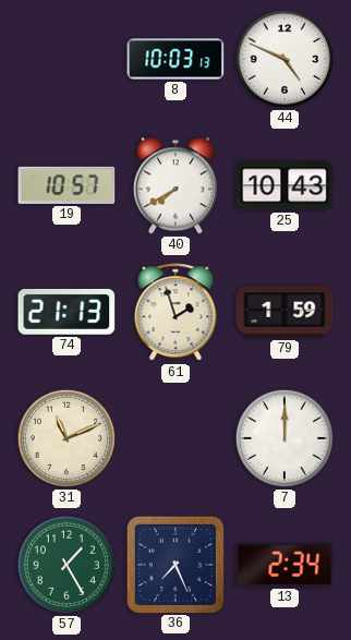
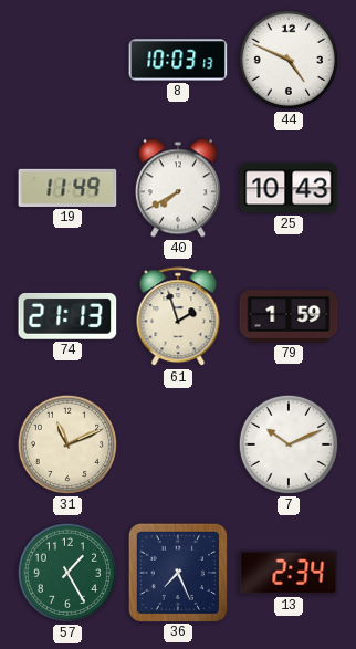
19: 10:57 -> 11:49 (67, 188)
7: 12:00 -> 10:11 (289, 444)
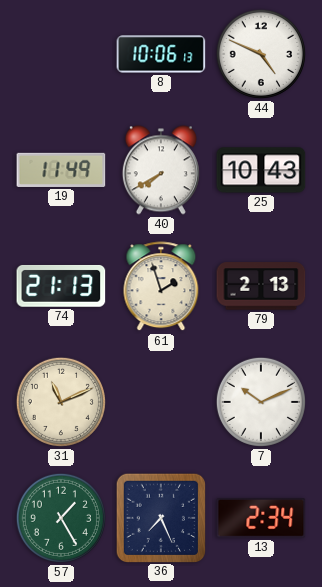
8: 10:03 -> 10:06 (161, 54)
79: 1:59 -> 2:13 (261, 286)
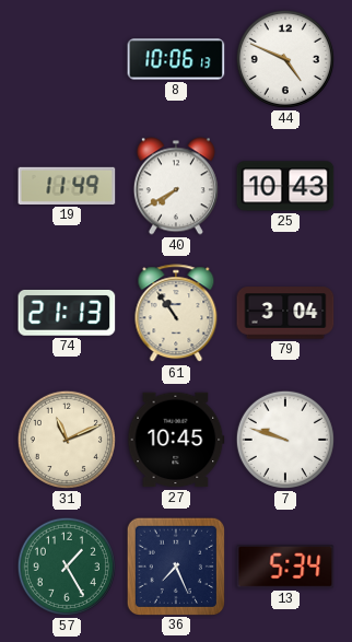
61: 1:57 -> 10:54 (176, 314)
79: 2:13 -> 3:04 (285, 313)
27: none -> 10:45 (176, 440)
7: 10:11 -> 9:48 (285, 440)
13: 2:34 -> 5:34 (285, 568)
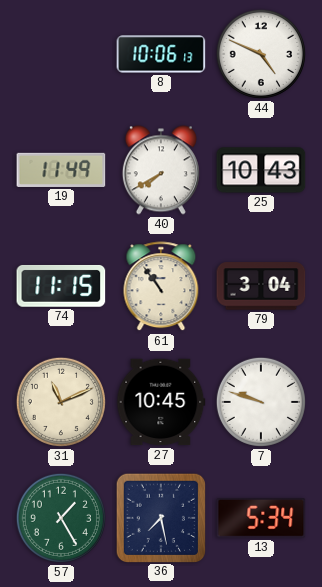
74: 21:13 -> 11:15 (61, 286)
36: 7:26 -> 7:28 (160, 517)
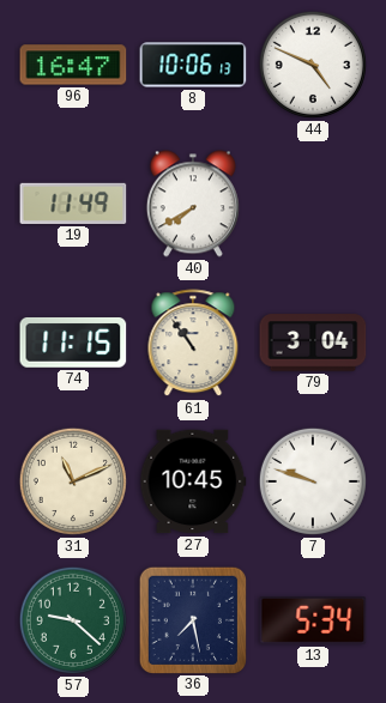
96: none -> 16:47 (73, 65)
25: 10:43 -> none (261, 170)
57: 1:25 -> 9:22 (73, 620)
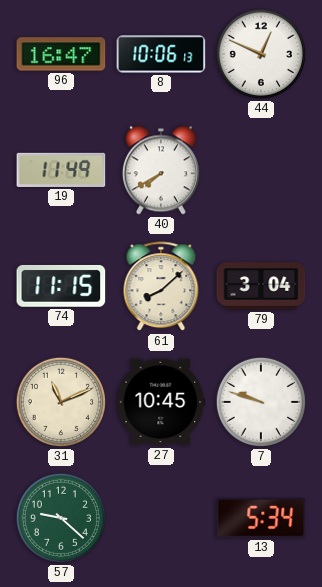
44: 4:49 -> 12:49 (261, 54)
61: 10:54 -> 8:08 (161, 287)
36: 7:28 -> none (192, 619)
